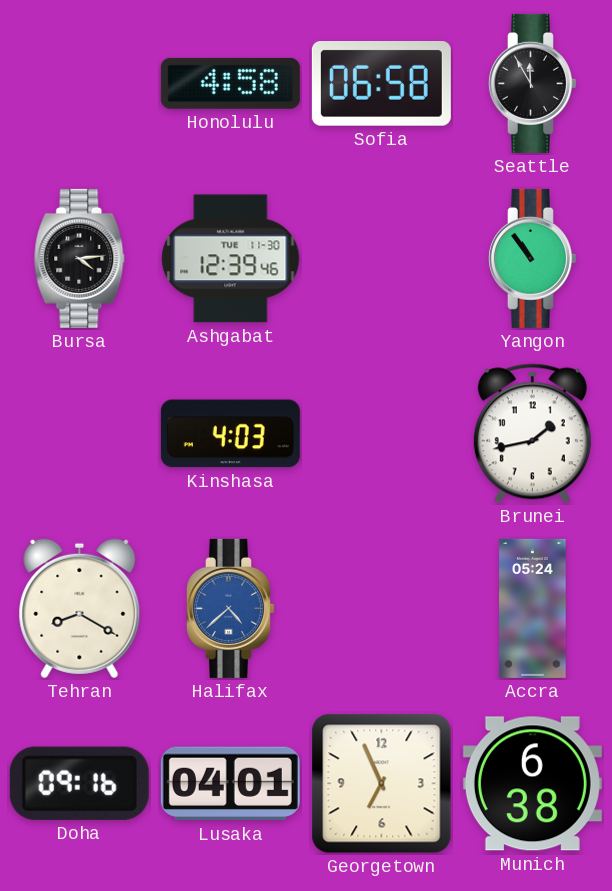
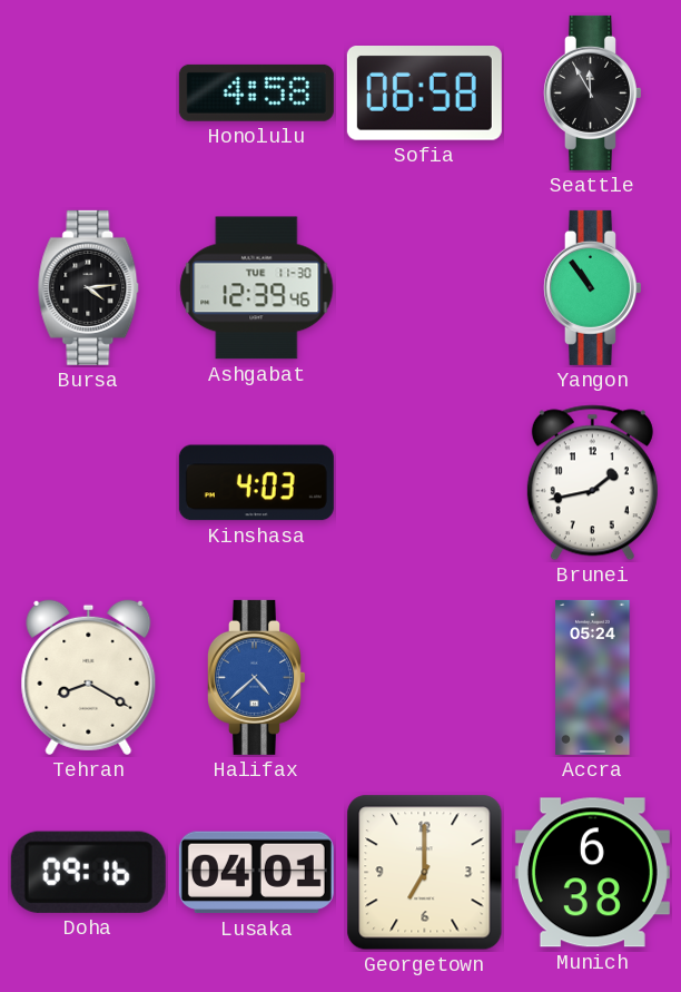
Georgetown: 6:56 -> 7:00 (425, 873)
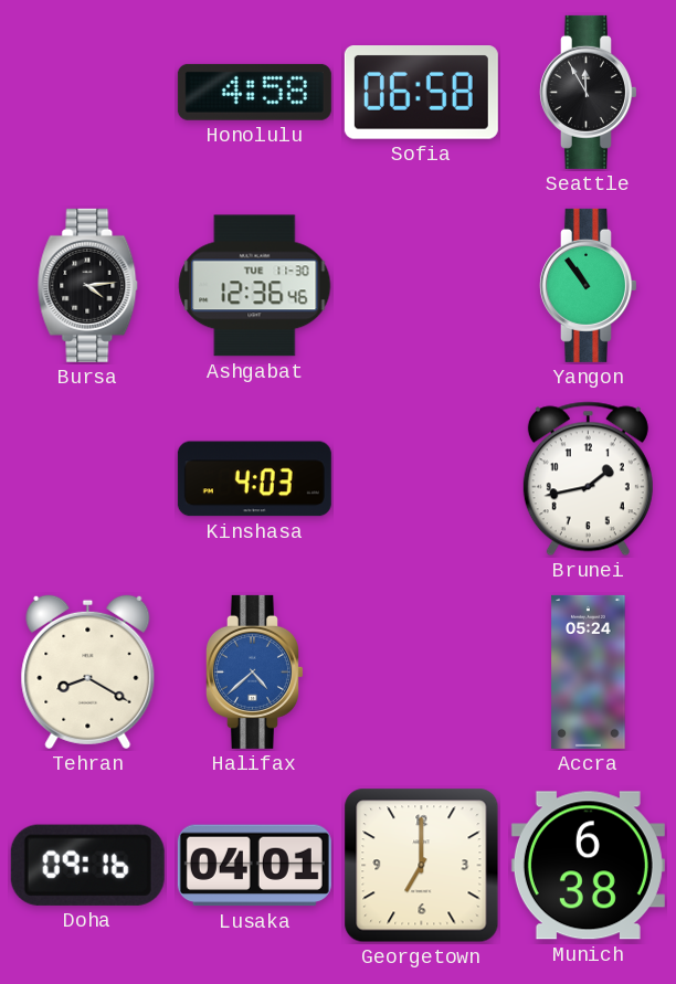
Ashgabat: 12:39 -> 12:36 (255, 286)
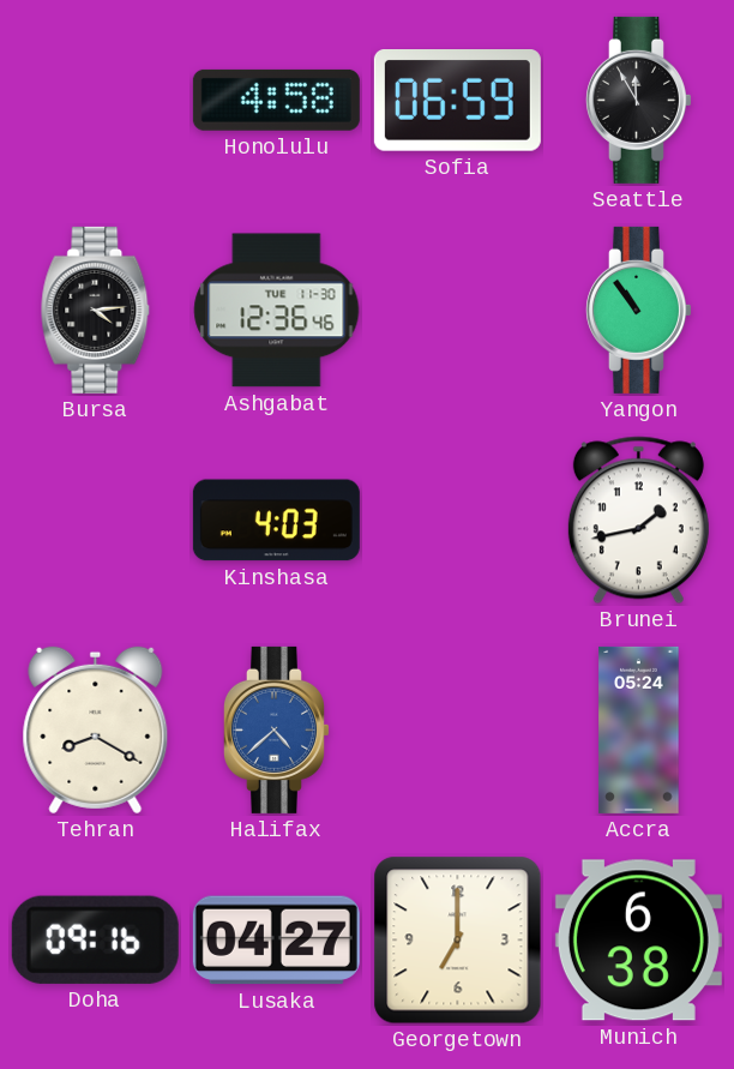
Sofia: 06:58 -> 06:59 (457, 101)
Lusaka: 04:01 -> 04:27 (276, 941)
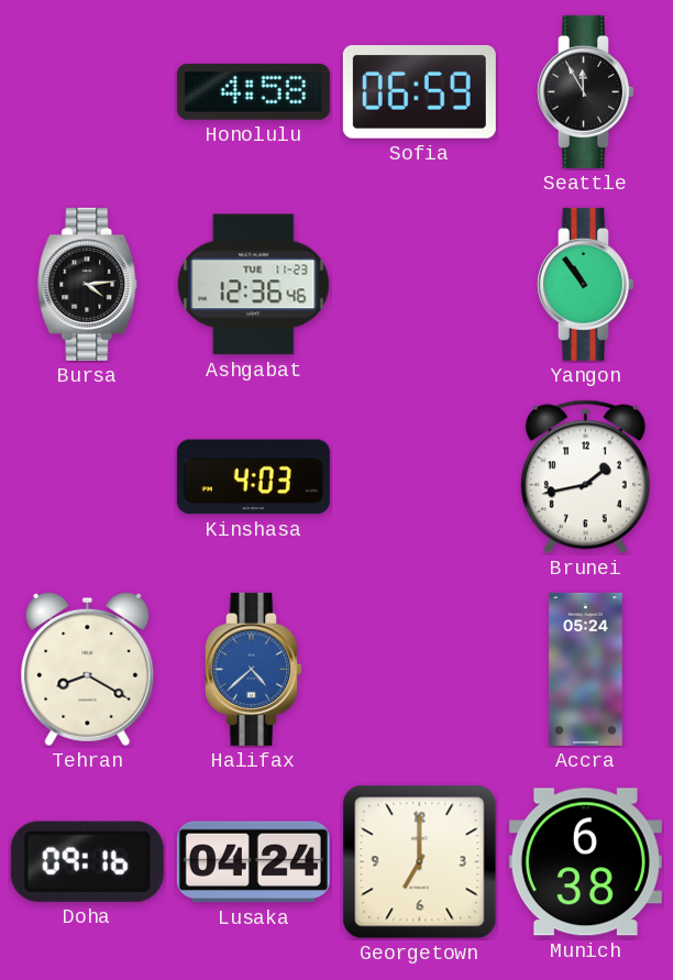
Ashgabat date: TUE 11-30 -> TUE 11-23 (254, 285)
Lusaka: 04:27 -> 04:24 (253, 862)
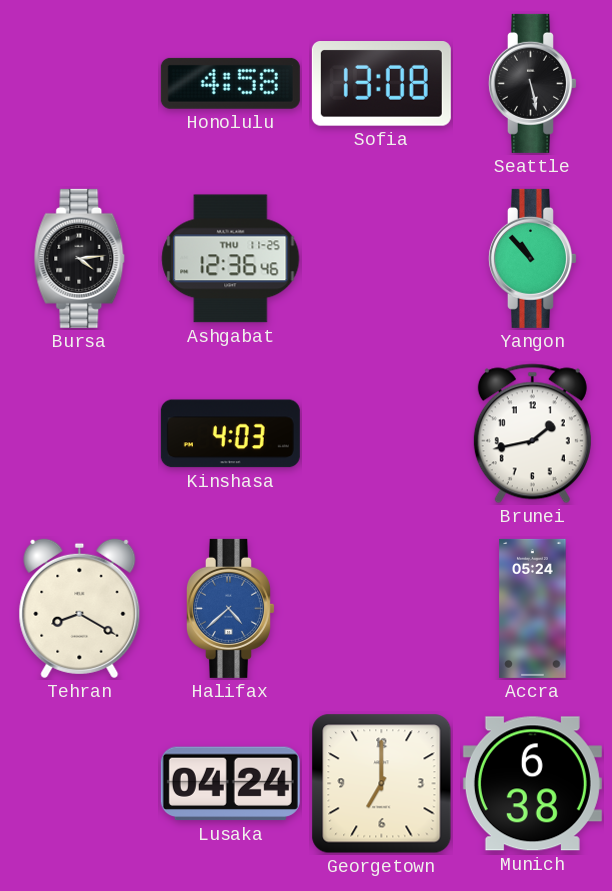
Sofia: 06:59 -> 13:08 (381, 84)
Seattle: 11:55 -> 5:28 (532, 83)
Ashgabat date: TUE 11-23 -> THU 11-25 (231, 259)
Yangon: 10:54 -> 10:53 (532, 258)
Doha: 09:16 -> none (87, 861)
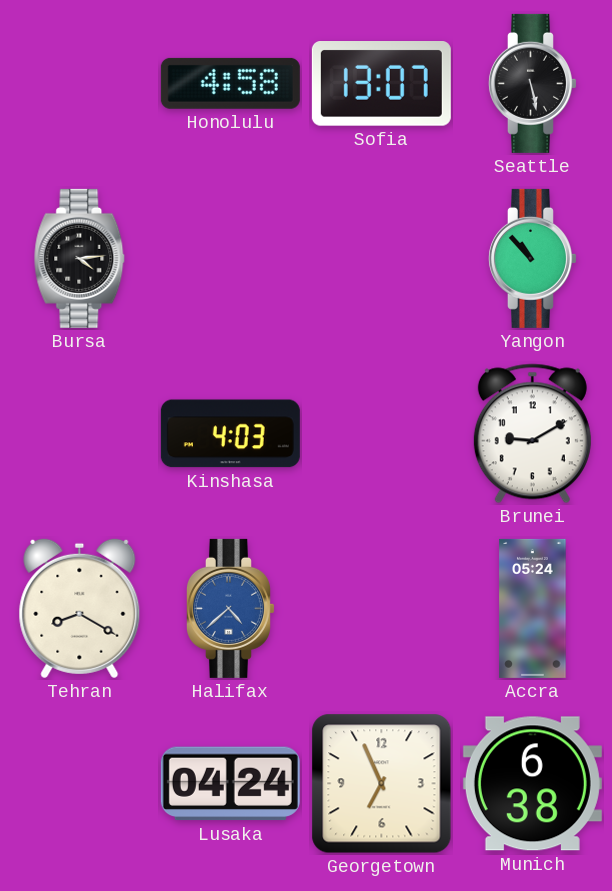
Sofia: 13:08 -> 13:07 (381, 84)
Ashgabat: 12:36 -> none (231, 259)
Brunei: 1:43 -> 9:10 (532, 434)
Georgetown: 7:00 -> 6:56 (382, 784)
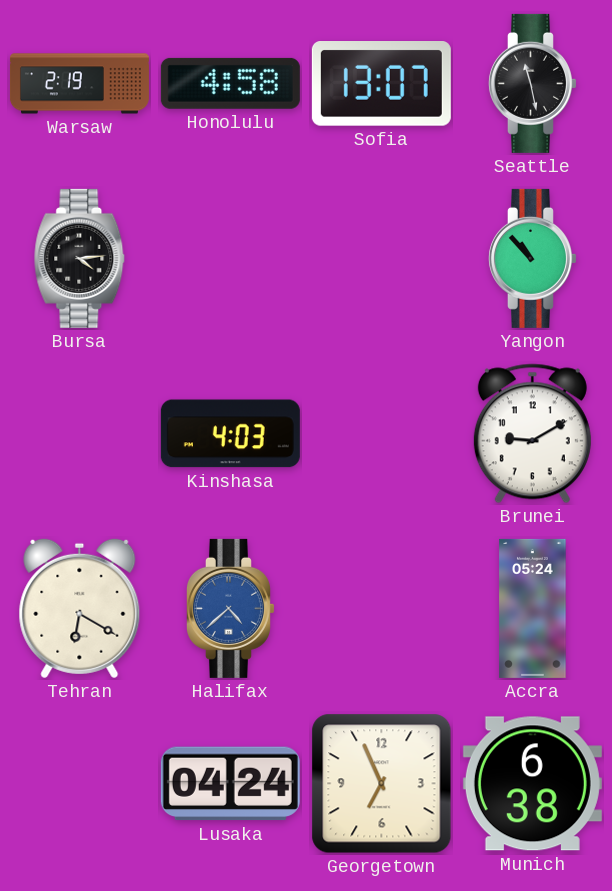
Warsaw: none -> 2:19 (79, 84)
Seattle: 5:28 -> 11:28 (532, 83)
Tehran: 8:20 -> 6:20 (80, 609)
